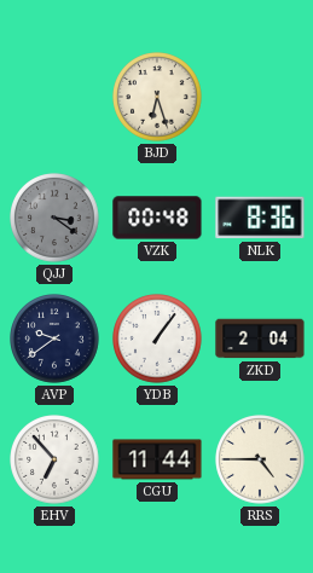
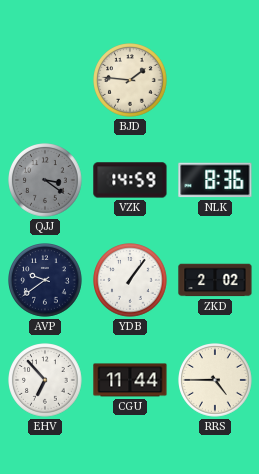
BJD: 6:27 -> 1:46 (130, 80)
VZK: 00:48 -> 14:59 (130, 180)
ZKD: 2:04 -> 2:02 (215, 280)
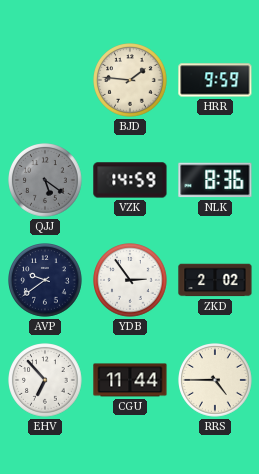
HRR: none -> 9:59 (215, 80)
QJJ: 3:21 -> 5:21 (45, 180)
YDB: 1:06 -> 2:54 (130, 280)
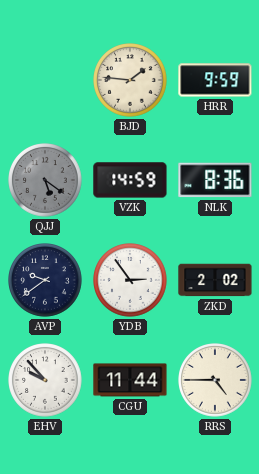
EHV: 6:53 -> 9:53 (45, 380)
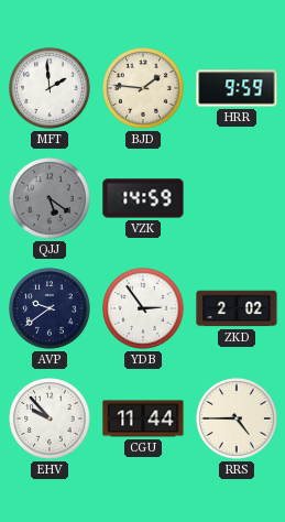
MFT: none -> 1:59 (50, 88)
NLK: 8:36 -> none (215, 180)
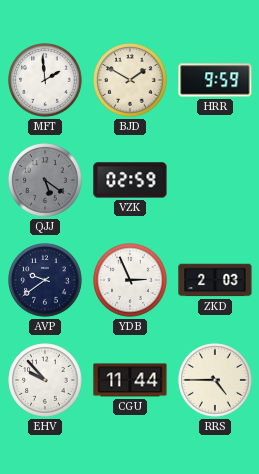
BJD: 1:46 -> 1:50 (130, 80)
VZK: 14:59 -> 02:59 (130, 180)
YDB: 2:54 -> 2:56 (130, 280)
ZKD: 2:02 -> 2:03 (215, 280)
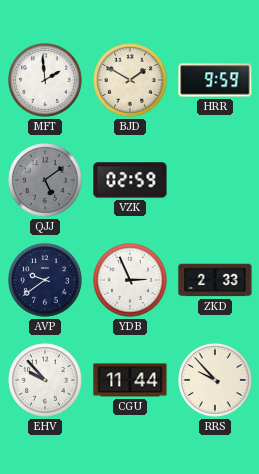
QJJ: 5:21 -> 5:09 (45, 180)
ZKD: 2:03 -> 2:33 (215, 280)
RRS: 4:45 -> 9:53 (215, 380)
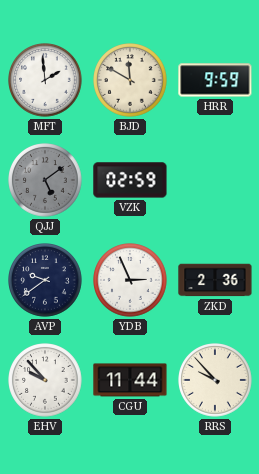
BJD: 1:50 -> 11:50 (130, 80)
ZKD: 2:33 -> 2:36 (215, 280)
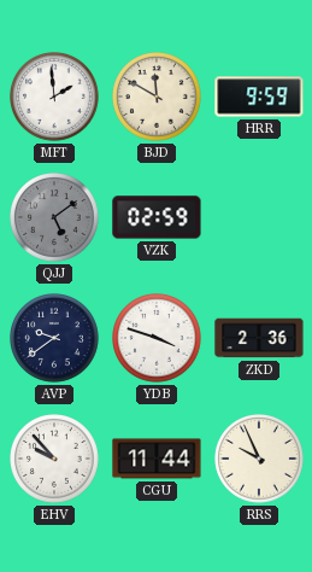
YDB: 2:56 -> 3:48 (157, 338)
RRS: 9:53 -> 9:56 (259, 459)
